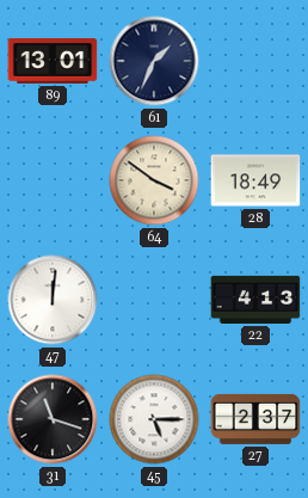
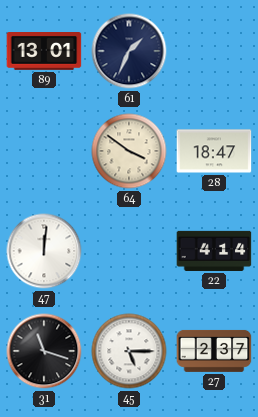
28: 18:49 -> 18:47 (214, 151)
22: 4:13 -> 4:14 (214, 251)
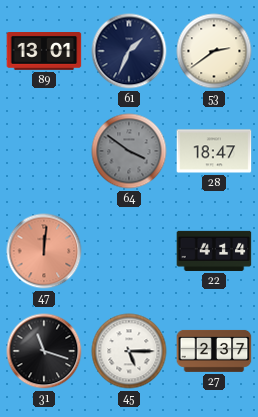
53: none -> 2:39 (214, 51)
64 dial: cream -> grey (129, 151)
47 dial: white -> salmon (44, 251)
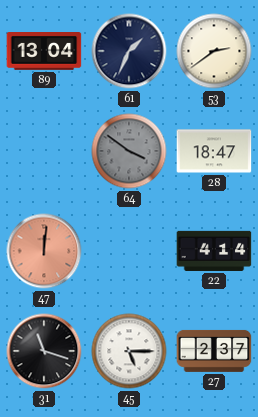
89: 13:01 -> 13:04 (44, 52)
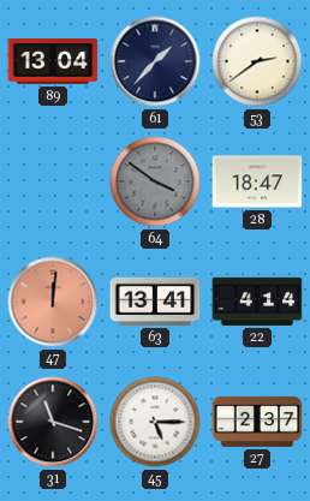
61: 1:34 -> 1:37 (155, 61)
63: none -> 13:41 (155, 302)
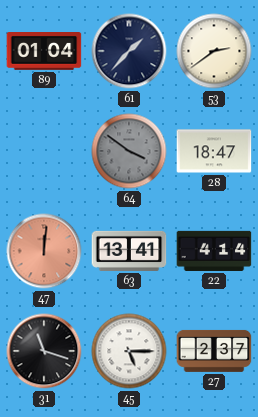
89: 13:04 -> 01:04 (44, 52)
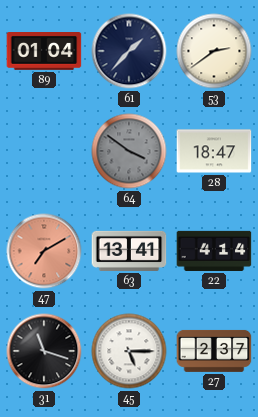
47: 12:01 -> 7:10 (44, 251)
